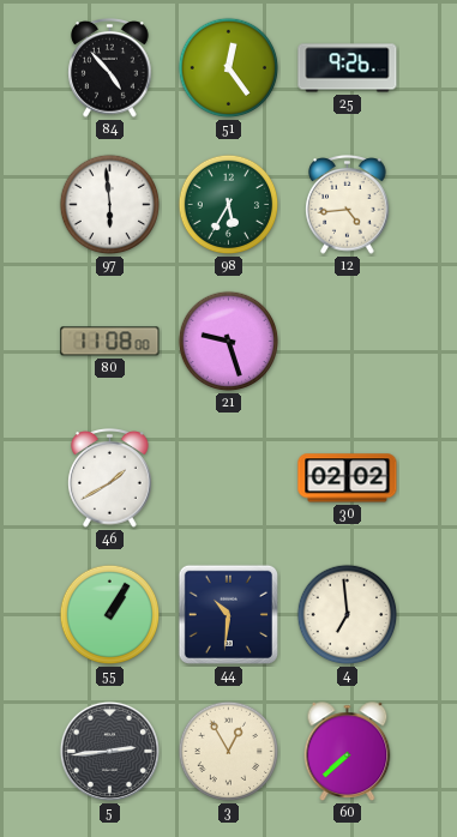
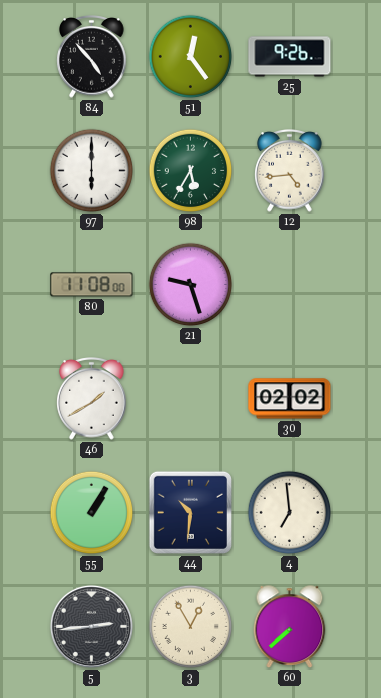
97: 5:59 -> 6:00 (92, 171)
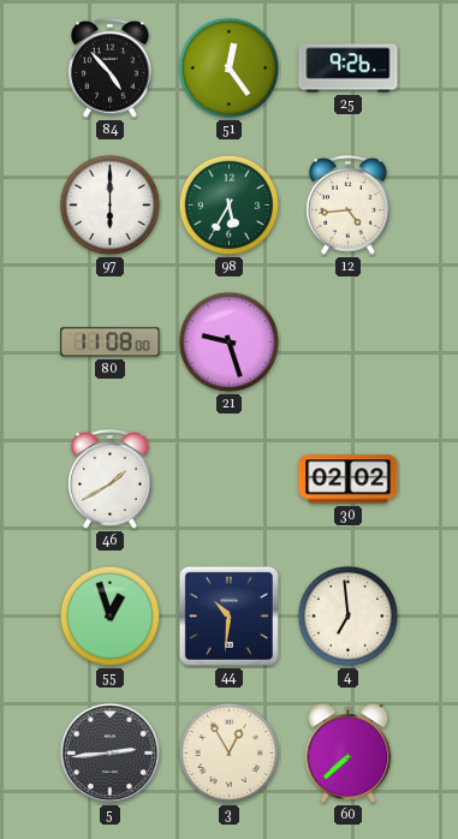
55: 1:05 -> 12:57 (111, 617)
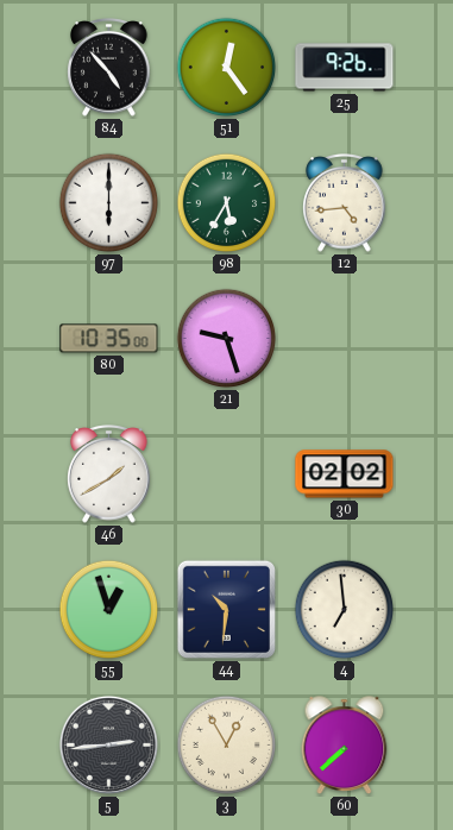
80: 11:08 -> 10:35 (109, 339)
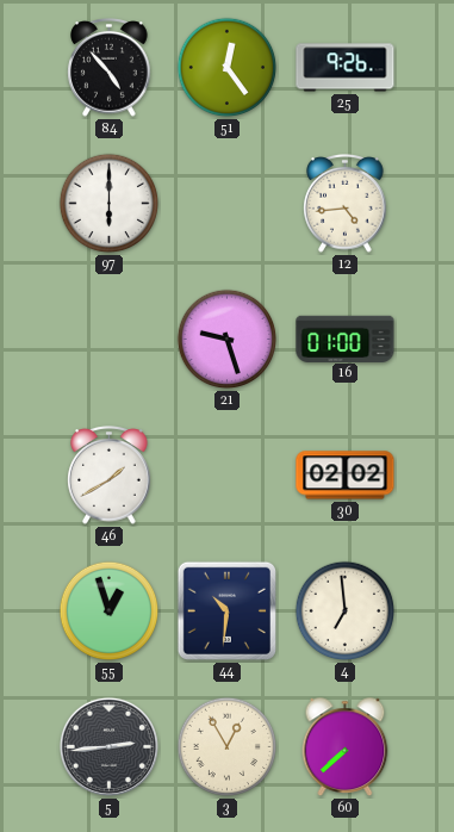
98: 5:35 -> none (227, 203)
80: 10:35 -> none (109, 339)
16: none -> 01:00 (346, 339)
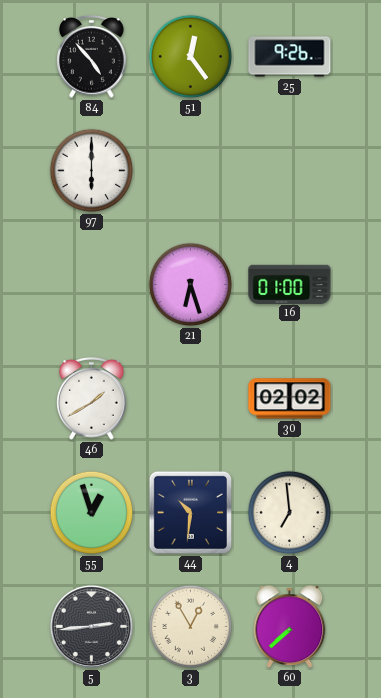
12: 4:44 -> none (346, 204)
21: 9:27 -> 6:27 (191, 285)
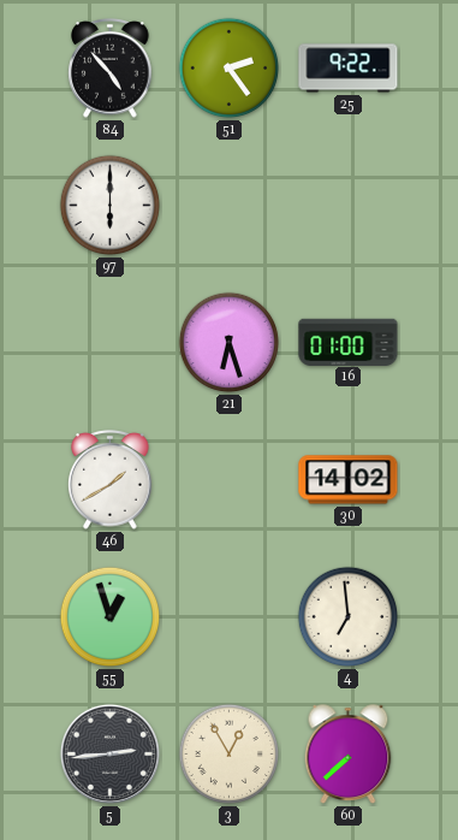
51: 12:24 -> 2:24 (230, 69)
25: 9:26 -> 9:22 (349, 69)
30: 02:02 -> 14:02 (349, 480)
44: 10:31 -> none (190, 512)
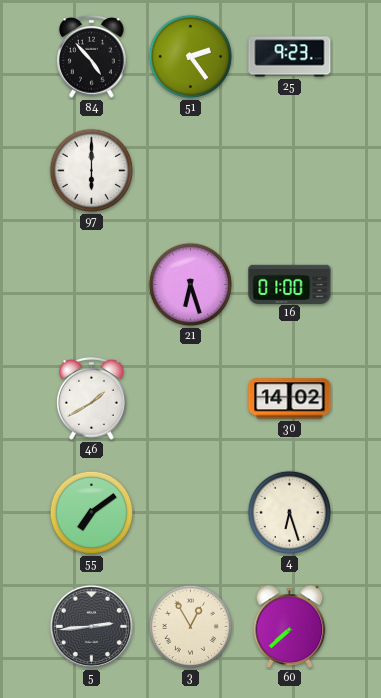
25: 9:22 -> 9:23 (290, 57)
55: 12:57 -> 7:09 (92, 513)
4: 6:59 -> 6:27 (290, 513)
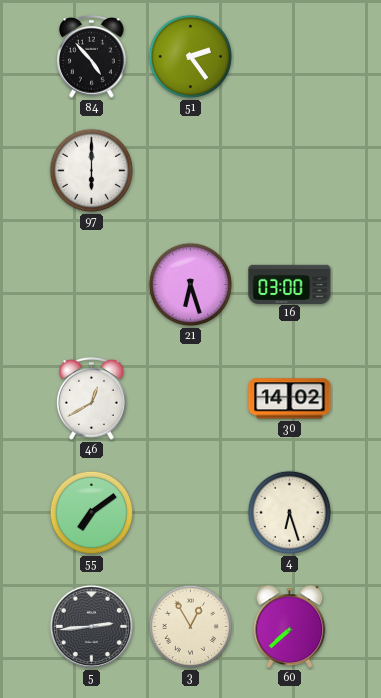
25: 9:23 -> none (290, 57)
16: 01:00 -> 03:00 (290, 284)
46: 1:40 -> 12:40 (92, 399)
